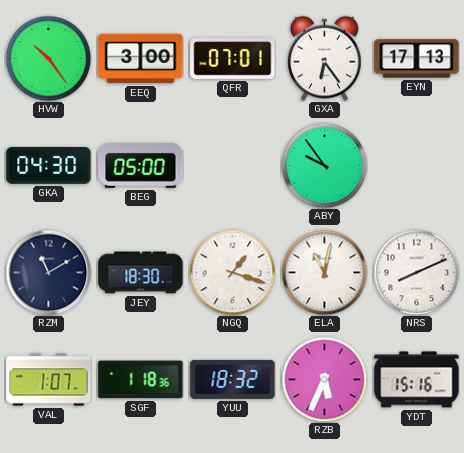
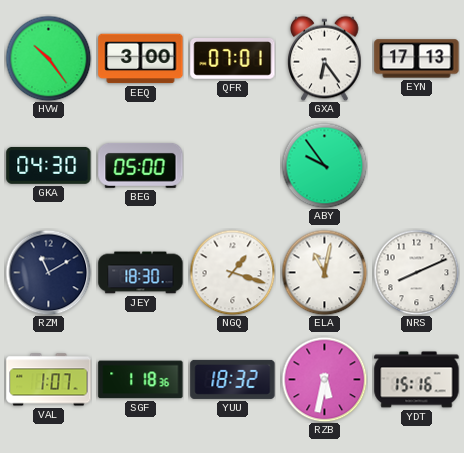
RZB: 5:34 -> 5:32 (324, 379)
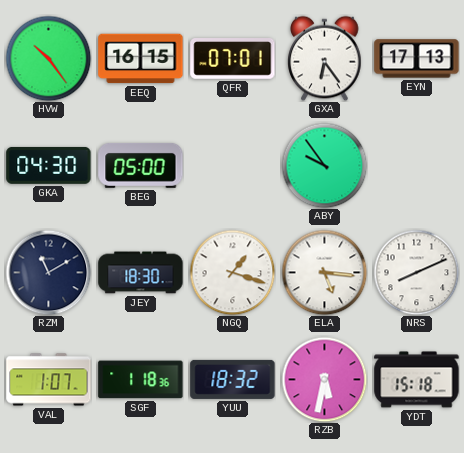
EEQ: 3:00 -> 16:15 (141, 59)
ELA: 11:02 -> 5:16 (324, 272)
YDT: 15:16 -> 15:18 (417, 380)
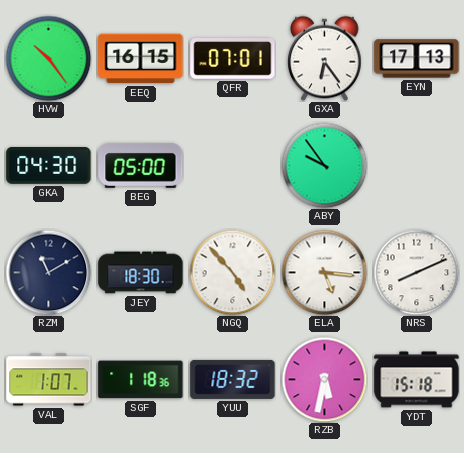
NGQ: 1:18 -> 4:53 (232, 272)
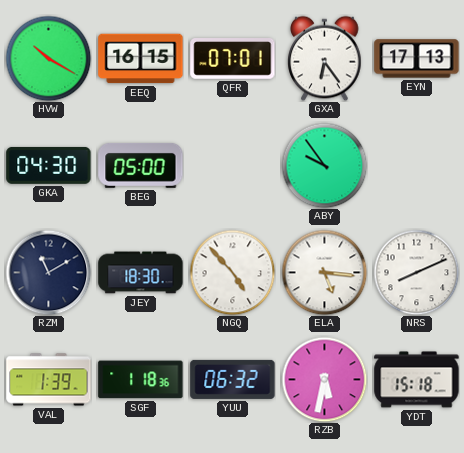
HVW: 10:24 -> 10:20 (48, 58)
VAL: 1:07 -> 1:39 (49, 380)
YUU: 18:32 -> 06:32 (233, 379)
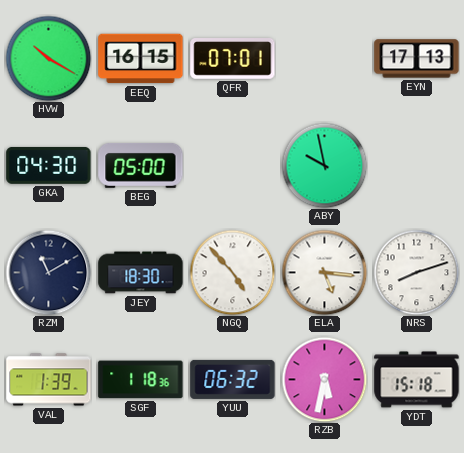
GXA: 6:24 -> none (325, 58)
ABY: 9:54 -> 9:58 (324, 165)
NRS: 8:11 -> 8:12 (416, 272)
